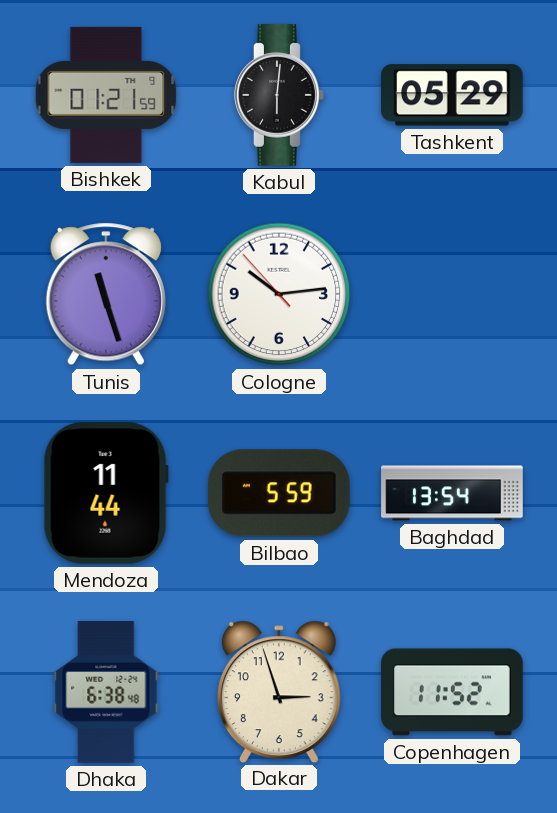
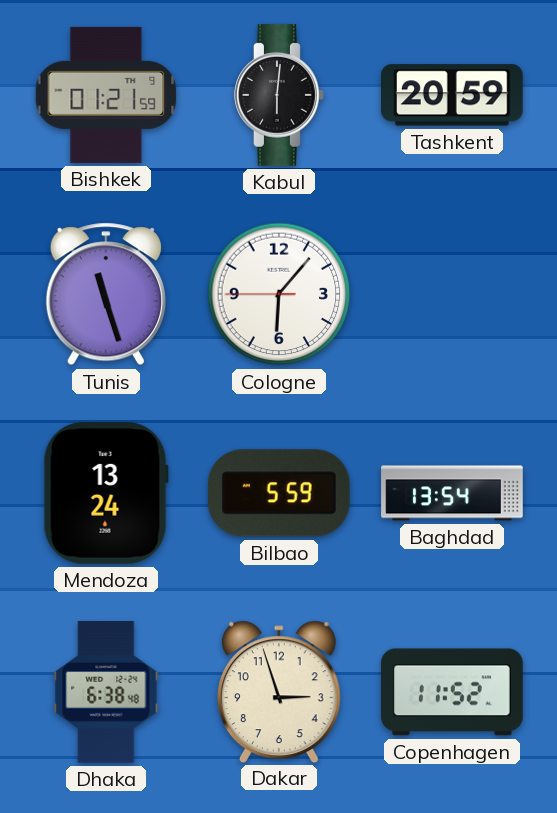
Tashkent: 05:29 -> 20:59 (453, 95)
Cologne: 10:13 -> 6:06 (279, 294)
Mendoza: 11:44 -> 13:24 (106, 494)
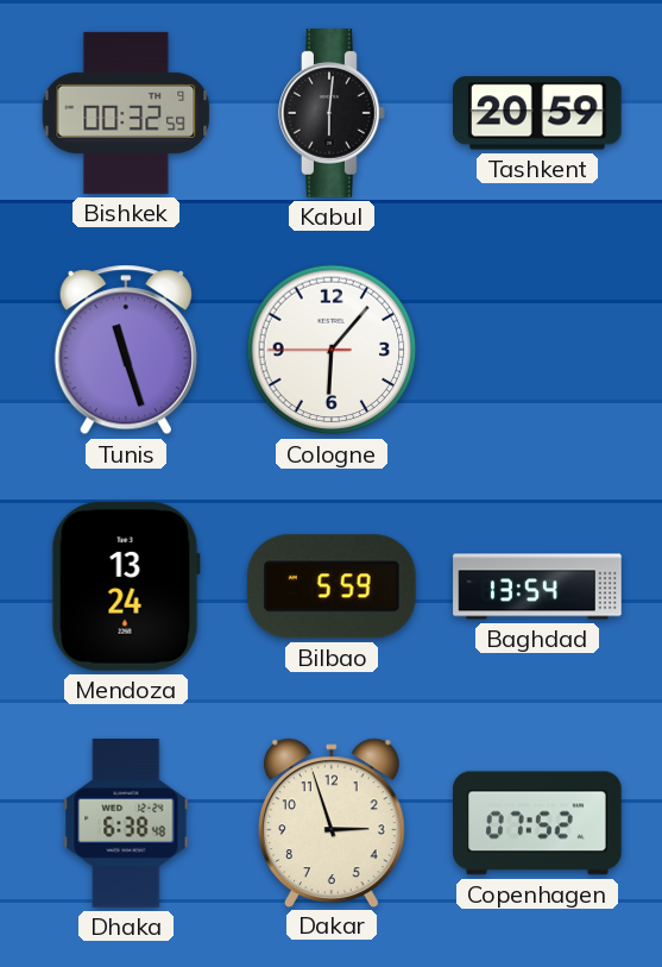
Bishkek: 01:21 -> 00:32 (126, 113)
Copenhagen: 11:52 -> 07:52 (537, 823)
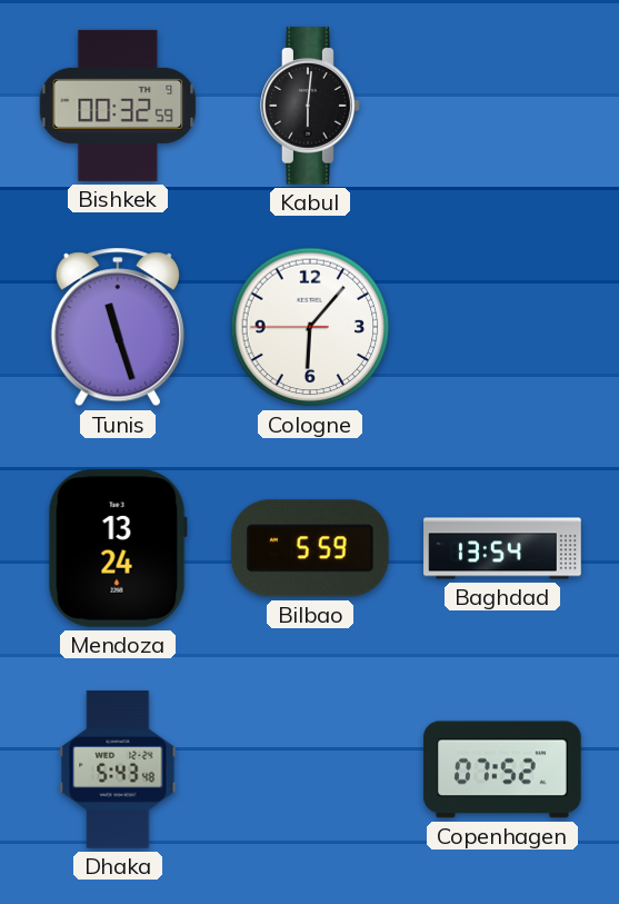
Tashkent: 20:59 -> none (538, 113)
Dhaka: 6:38 -> 5:43 (118, 769)
Dakar: 2:57 -> none (332, 822)
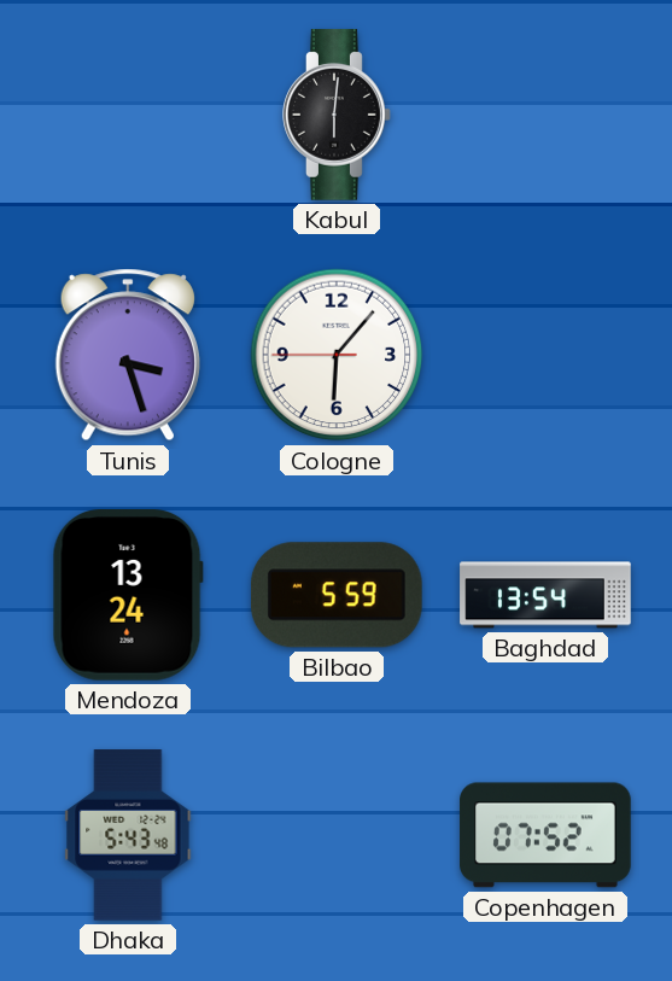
Bishkek: 00:32 -> none (118, 106)
Tunis: 11:27 -> 3:27 (128, 355)
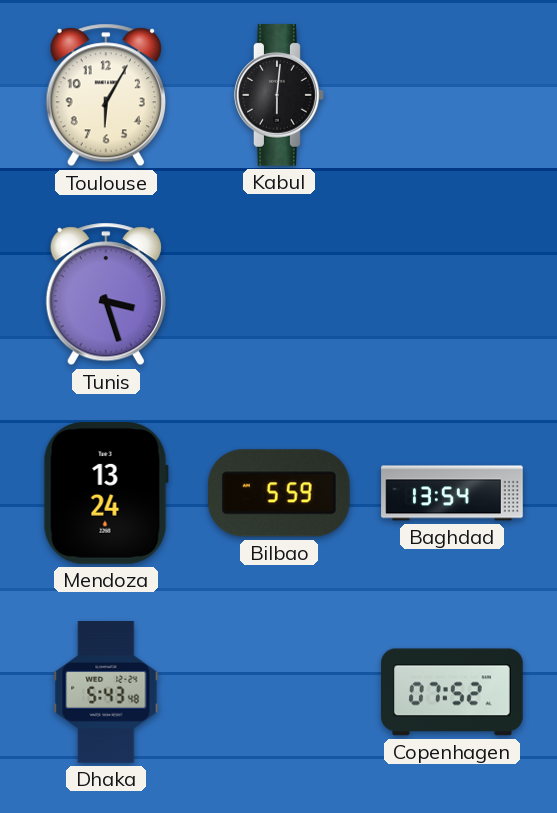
Toulouse: none -> 6:05 (106, 95)
Cologne: 6:06 -> none (337, 355)
